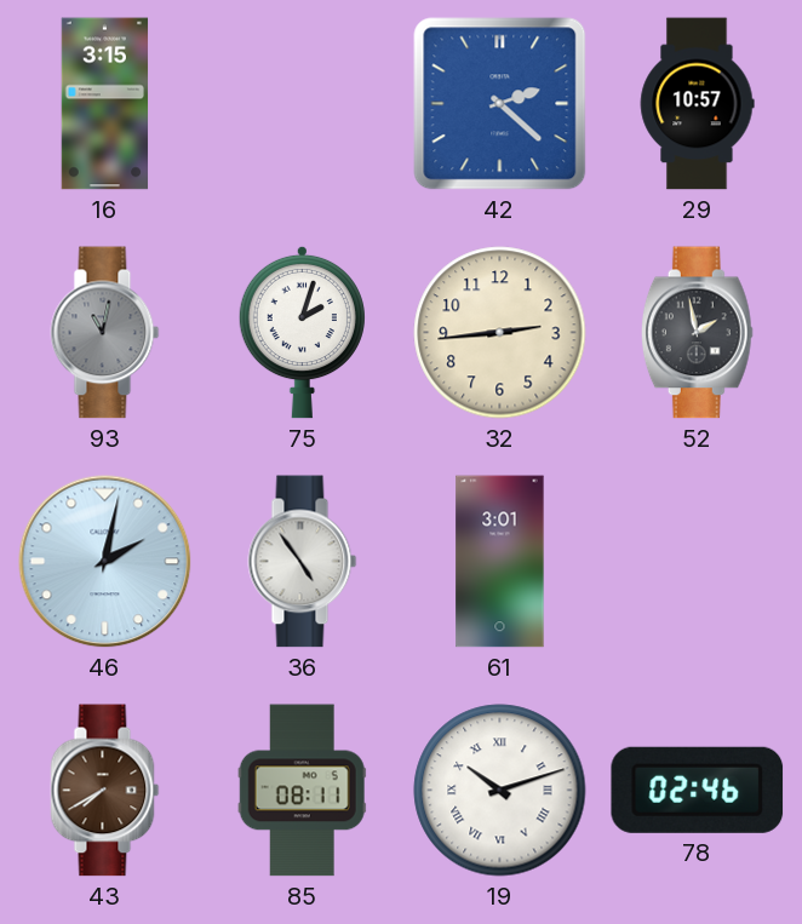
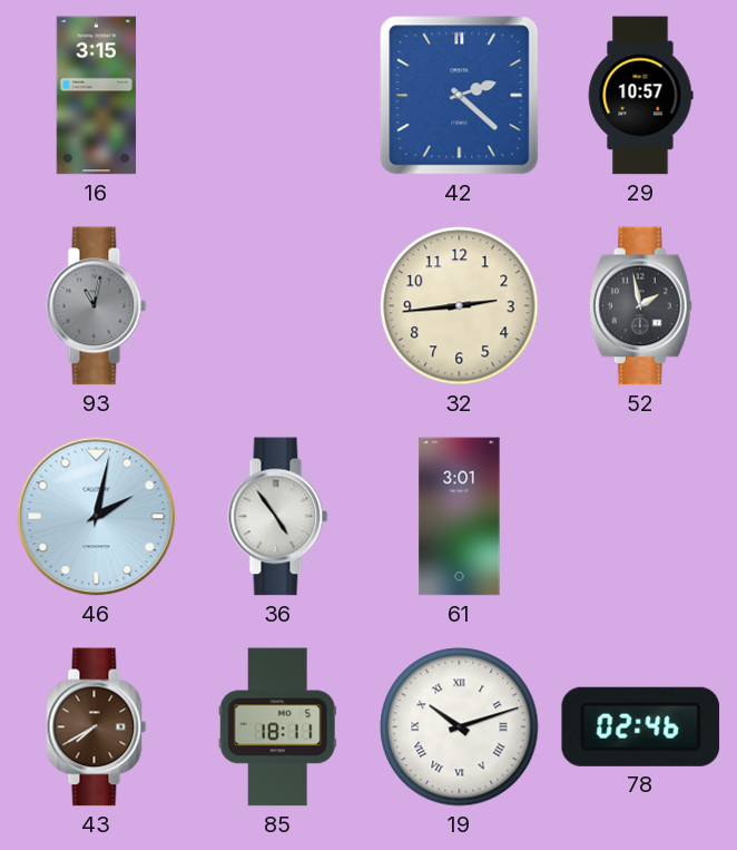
75: 2:03 -> none (302, 332)
85: 08:11 -> 18:11 (277, 727)
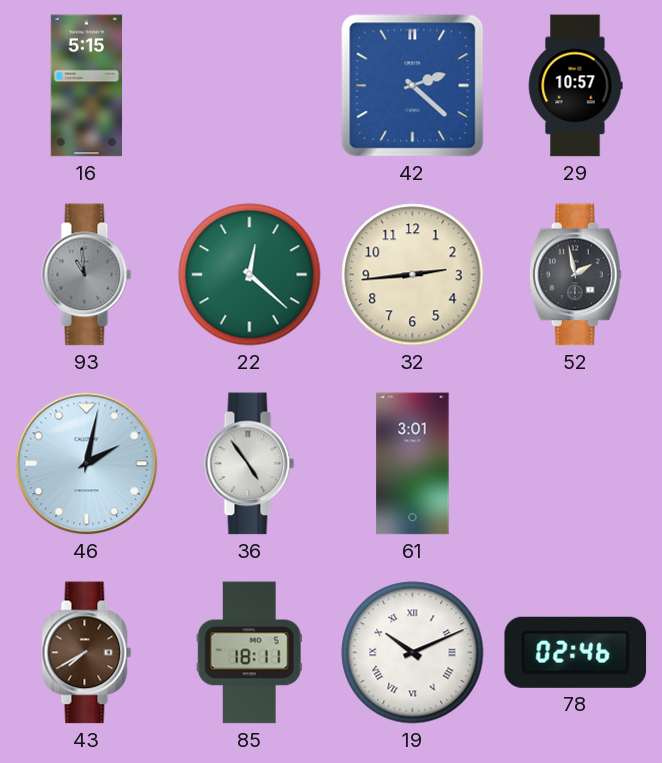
16: 3:15 -> 5:15 (87, 86)
93: 11:02 -> 10:59 (87, 275)
22: none -> 12:22 (250, 275)
19: 10:12 -> 10:11 (413, 653)
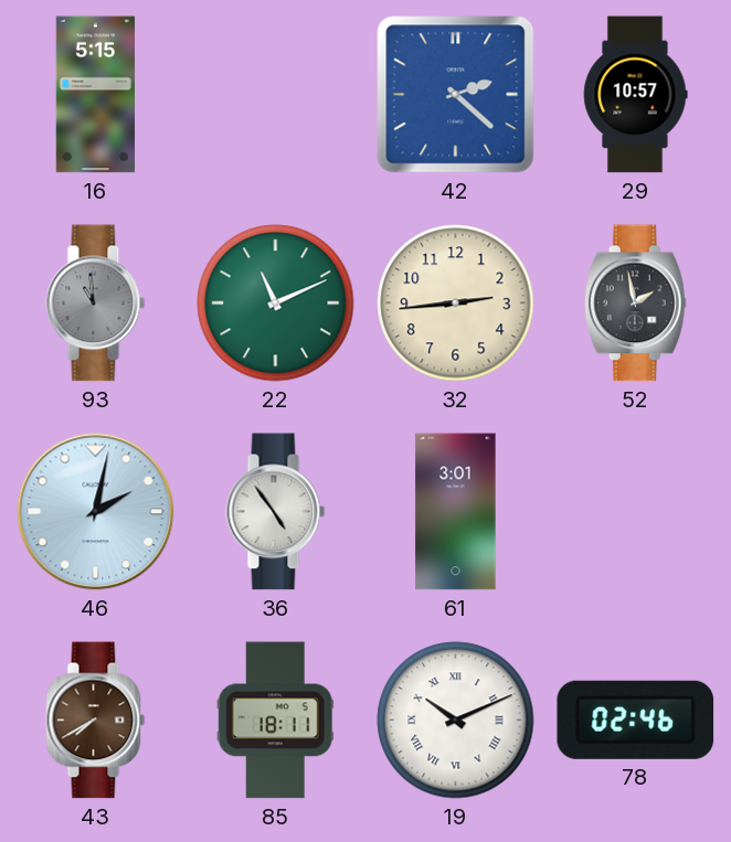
22: 12:22 -> 11:11 (276, 303)
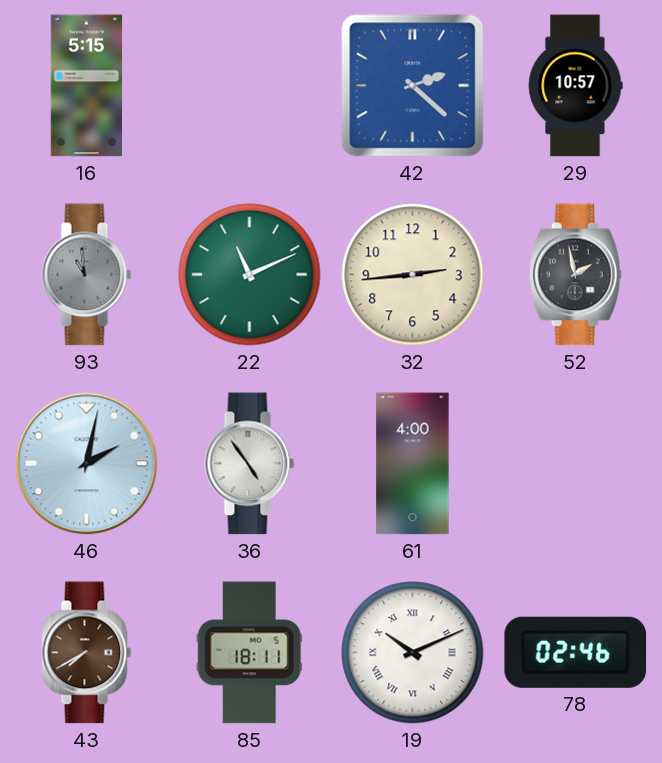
61: 3:01 -> 4:00 (413, 464)
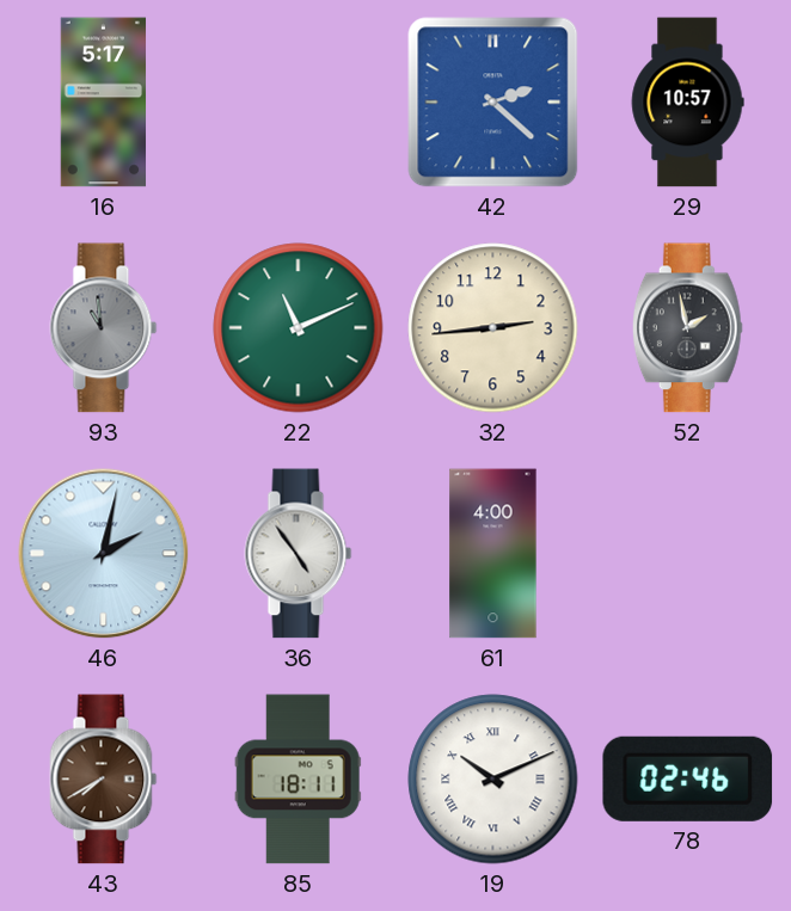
16: 5:15 -> 5:17 (104, 103)
